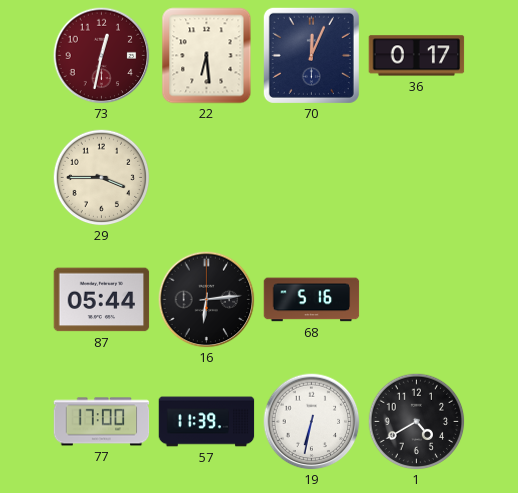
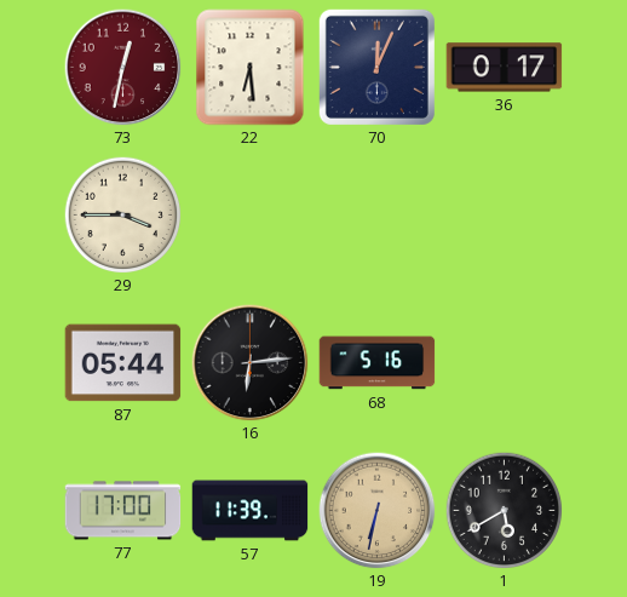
19 dial: white -> champagne (378, 511)
1: 4:40 -> 5:40 (504, 510)
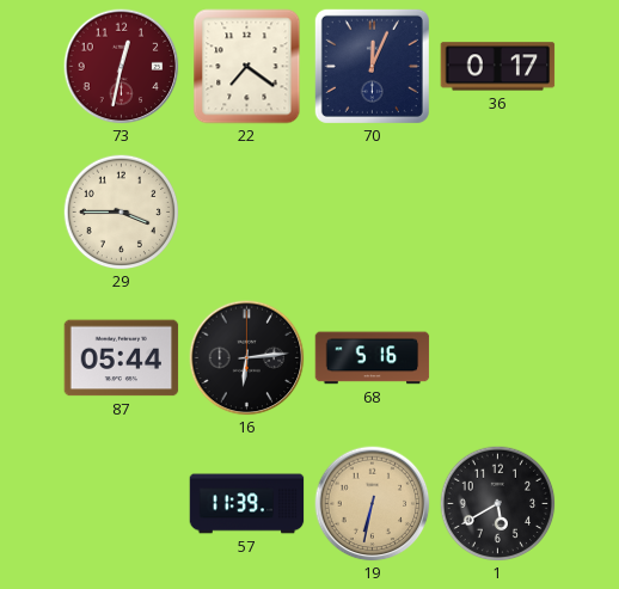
22: 6:29 -> 7:21 (247, 67)
77: 17:00 -> none (123, 511)
